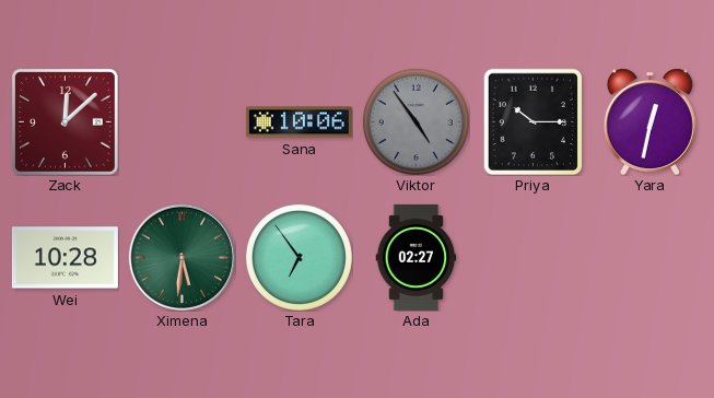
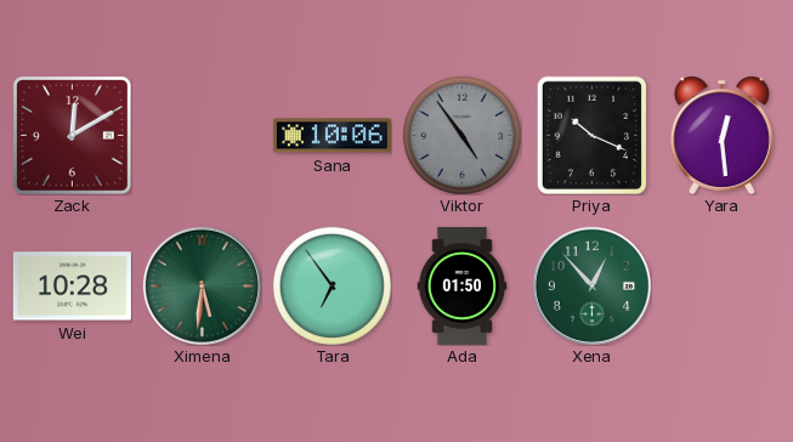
Zack: 12:08 -> 12:10 (72, 135)
Priya: 10:15 -> 10:19 (593, 135)
Yara: 12:32 -> 12:29 (721, 135)
Ada: 02:27 -> 01:50 (463, 285)
Xena: none -> 12:53 (591, 285)
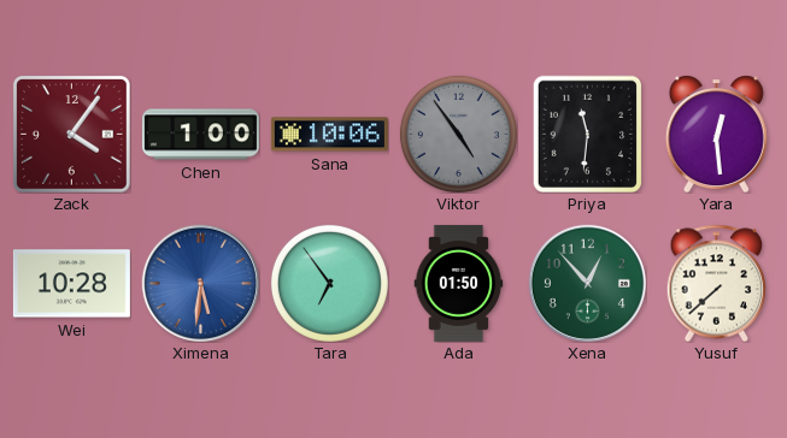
Zack: 12:10 -> 4:06 (71, 134)
Chen: none -> 1:00 (200, 135)
Priya: 10:19 -> 11:31 (588, 134)
Ximena dial: green -> blue (200, 283)
Yusuf: none -> 7:38 (717, 283)
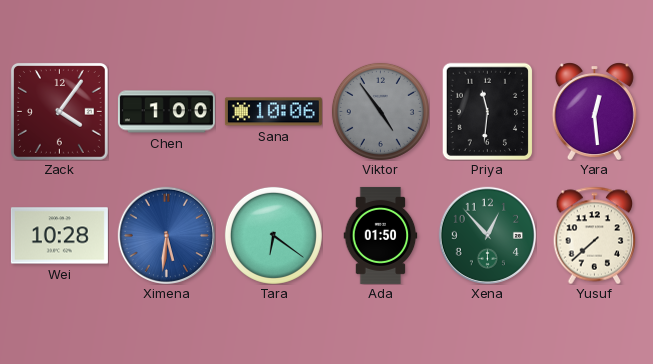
Tara: 6:54 -> 6:21 (273, 235)
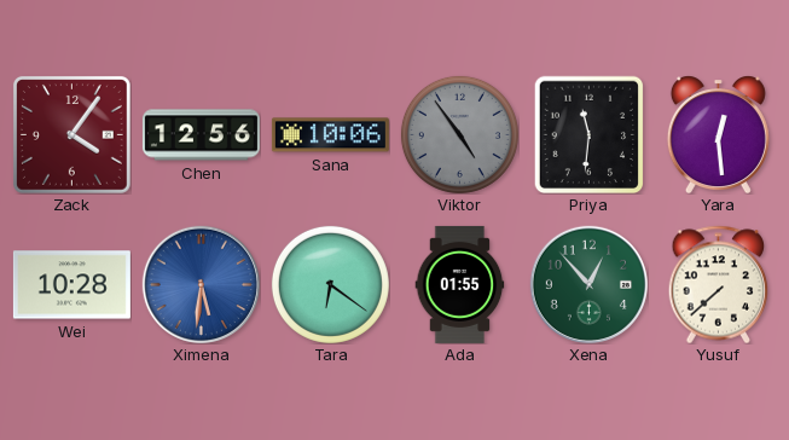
Chen: 1:00 -> 12:56 (201, 135)
Ada: 01:50 -> 01:55 (460, 284)
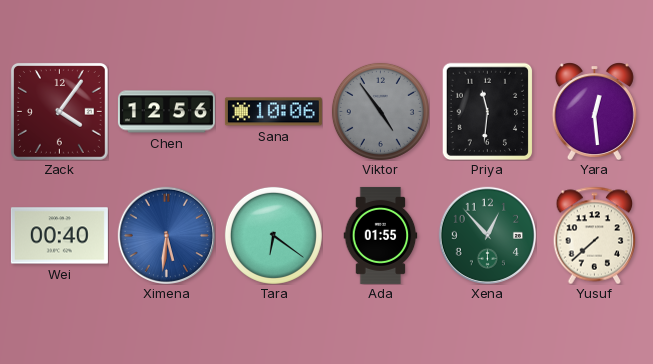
Wei: 10:28 -> 00:40 (59, 236)
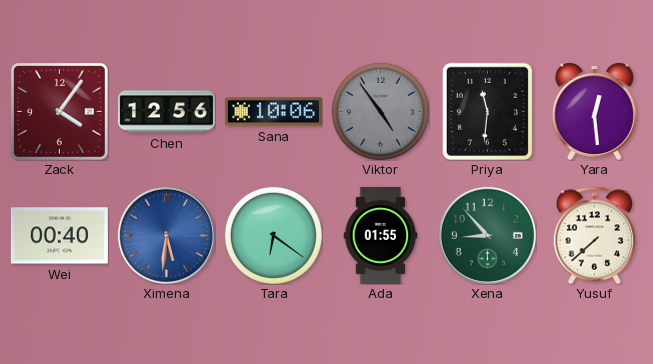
Xena: 12:53 -> 8:53 (487, 235)
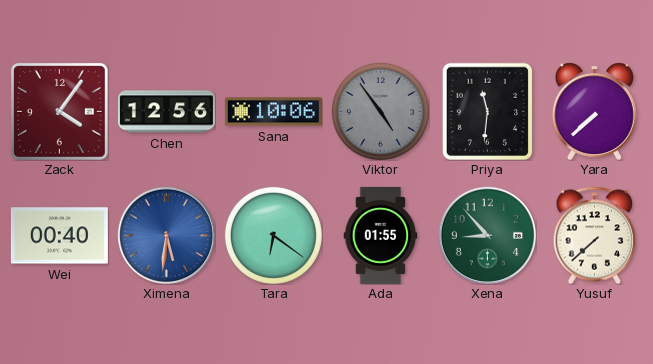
Yara: 12:29 -> 7:38 (594, 111)
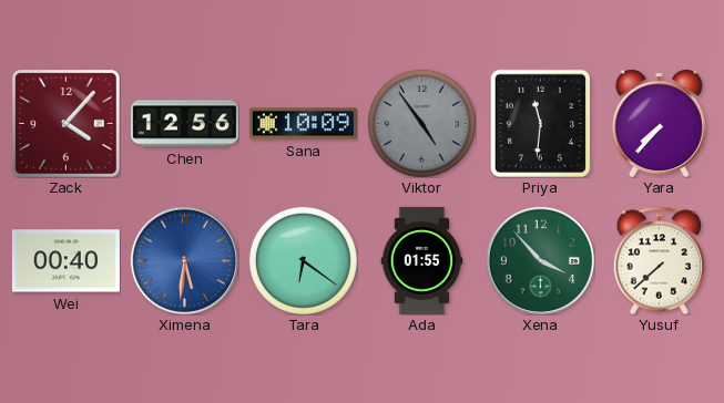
Zack: 4:06 -> 4:07 (65, 123)
Sana: 10:06 -> 10:09 (303, 124)
Yara: 7:38 -> 7:37 (659, 123)
Xena: 8:53 -> 3:53 (540, 260)
